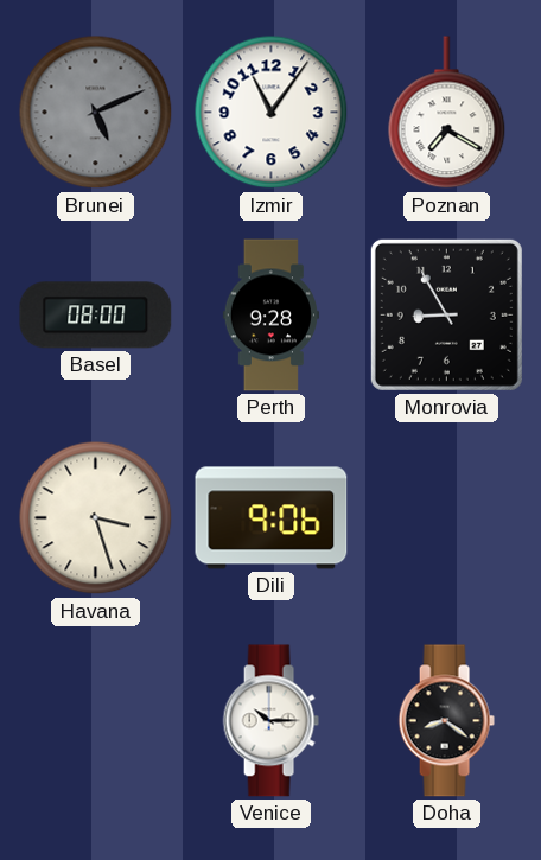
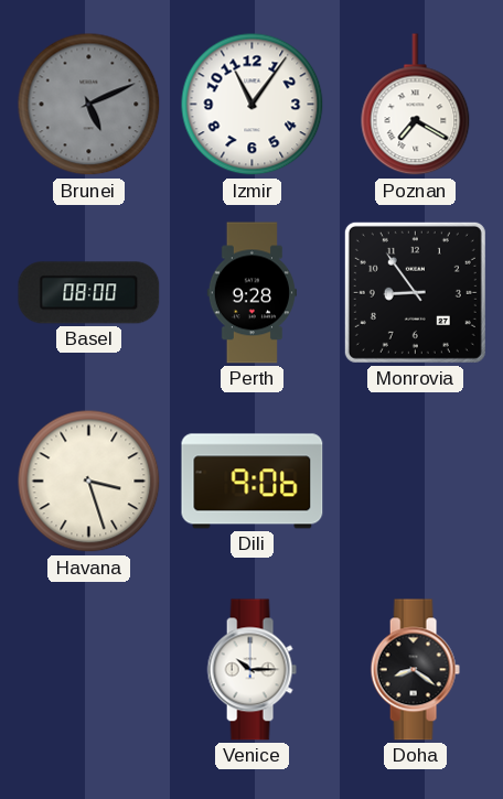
Monrovia: 8:55 -> 8:54 (415, 292)
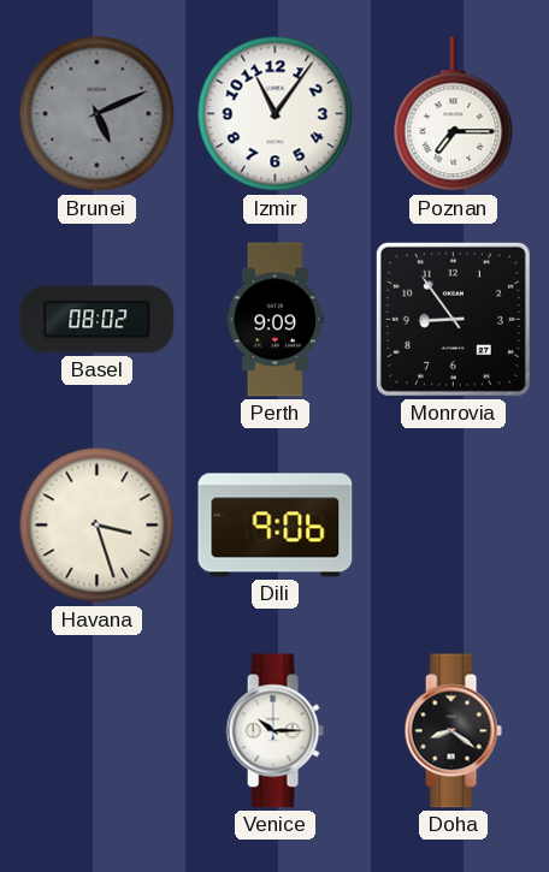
Poznan: 7:20 -> 7:15 (454, 114)
Basel: 08:00 -> 08:02 (98, 320)
Perth: 9:28 -> 9:09 (274, 320)
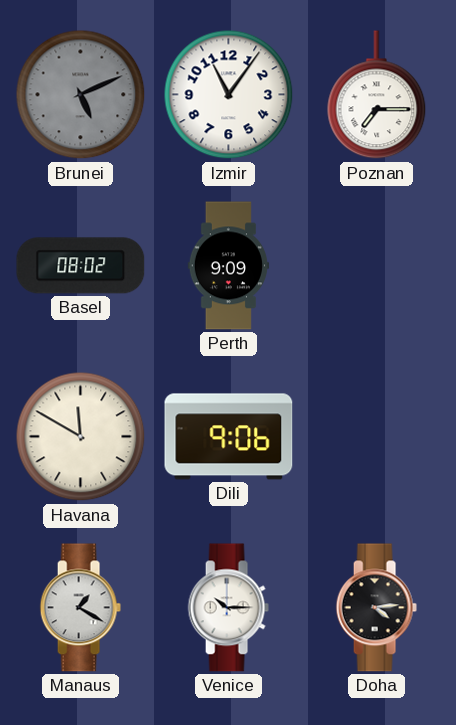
Monrovia: 8:54 -> none (453, 319)
Havana: 3:27 -> 11:50 (81, 437)
Manaus: none -> 1:20 (80, 608)
Doha: 8:21 -> 4:14 (376, 608)
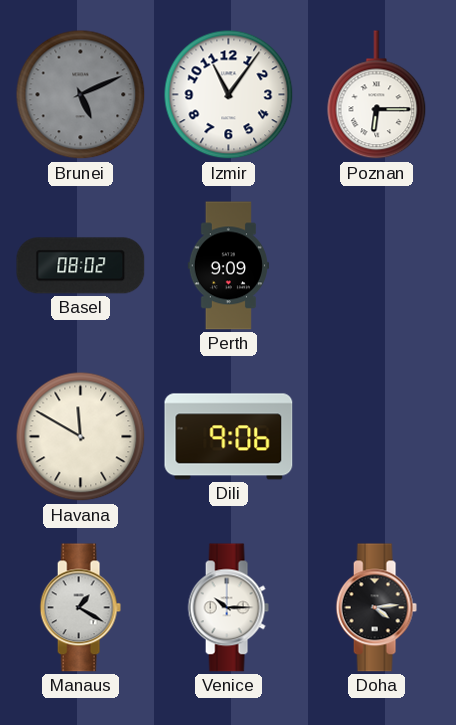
Poznan: 7:15 -> 6:15 (377, 95)
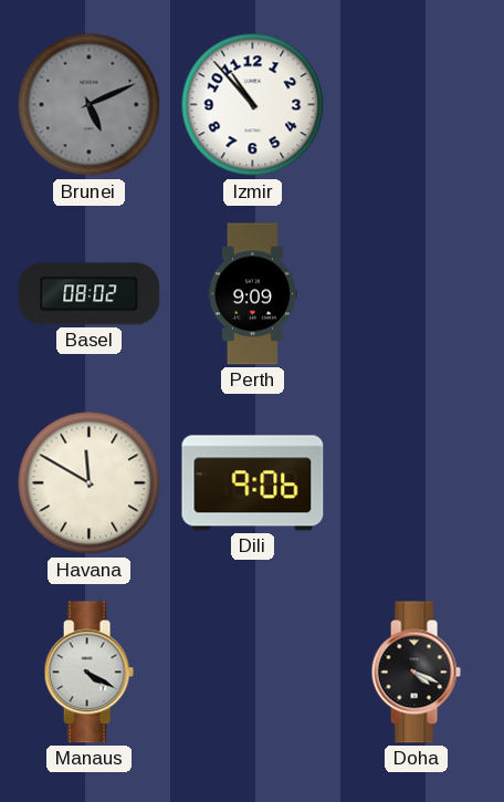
Izmir: 11:06 -> 10:53 (253, 105)
Poznan: 6:15 -> none (377, 95)
Manaus: 1:20 -> 4:20 (88, 673)
Venice: 10:15 -> none (228, 608)
Doha: 4:14 -> 4:19 (416, 673)
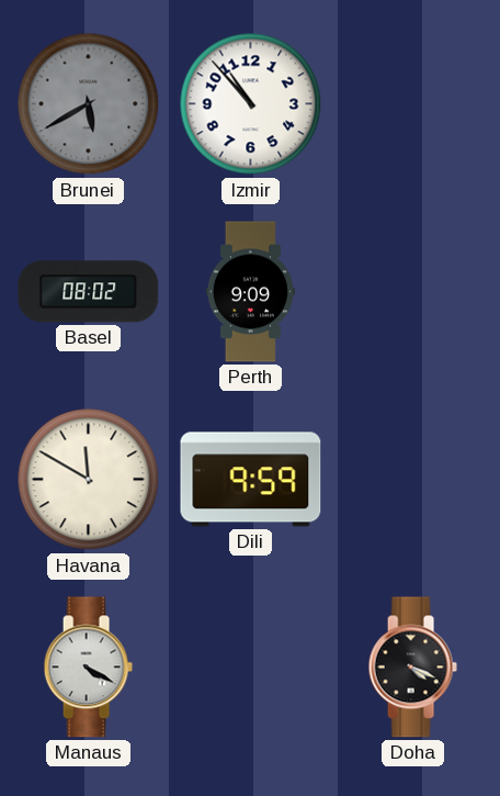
Brunei: 5:11 -> 5:40 (89, 104)
Dili: 9:06 -> 9:59 (251, 480)
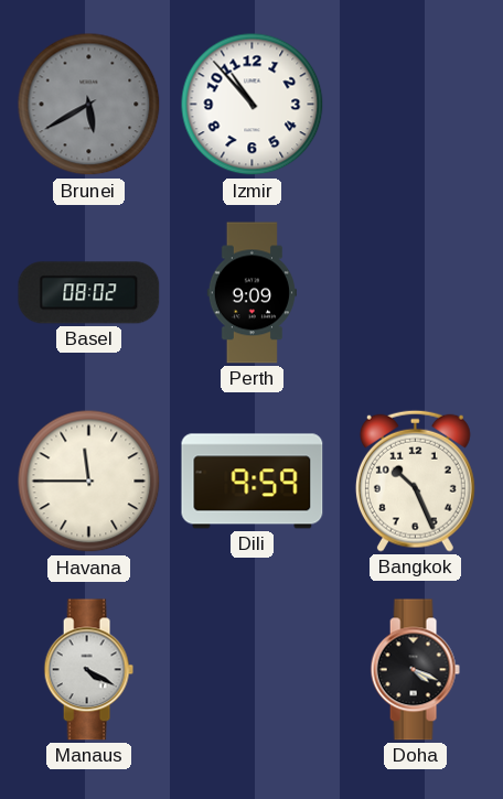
Havana: 11:50 -> 11:45 (89, 482)
Bangkok: none -> 10:26 (415, 481)
